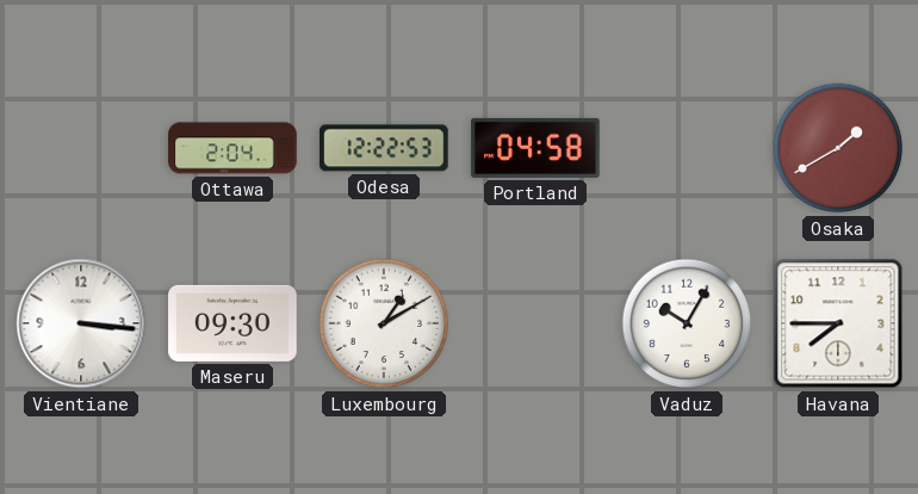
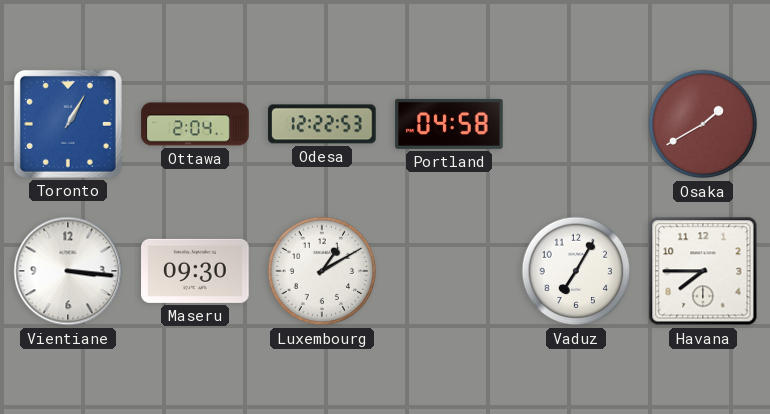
Toronto: none -> 1:05 (68, 124)
Vaduz: 10:05 -> 7:05 (576, 271)
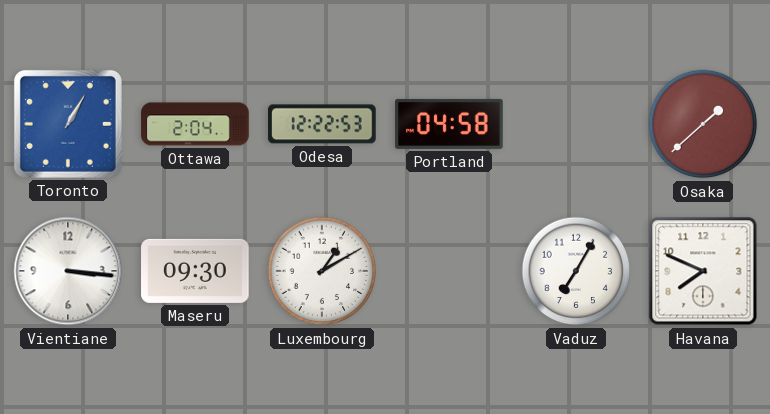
Osaka: 1:40 -> 1:38 (703, 124)
Havana: 7:45 -> 7:49 (703, 271)
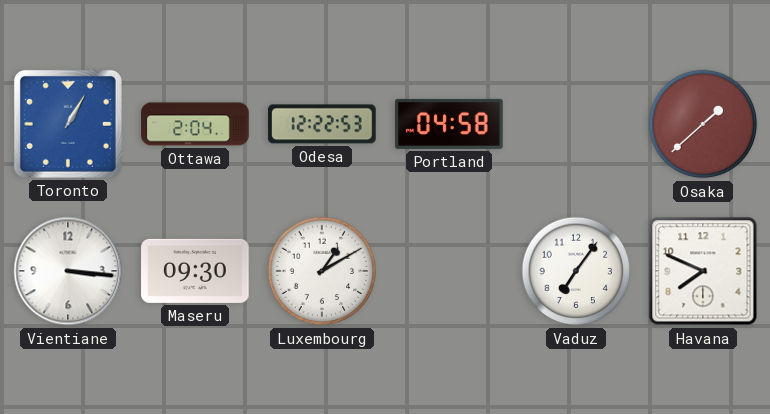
Vaduz: 7:05 -> 7:06 (576, 271)
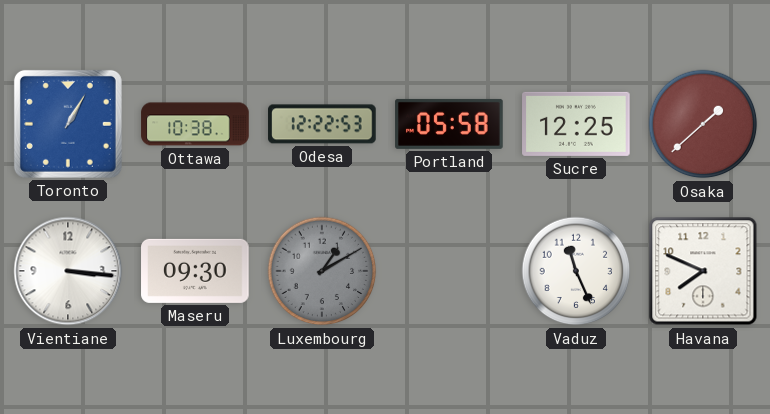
Ottawa: 2:04 -> 10:38 (195, 124)
Portland: 04:58 -> 05:58 (449, 124)
Sucre: none -> 12:25 (576, 124)
Luxembourg dial: white -> grey (322, 271)
Vaduz: 7:06 -> 11:26 (576, 271)
